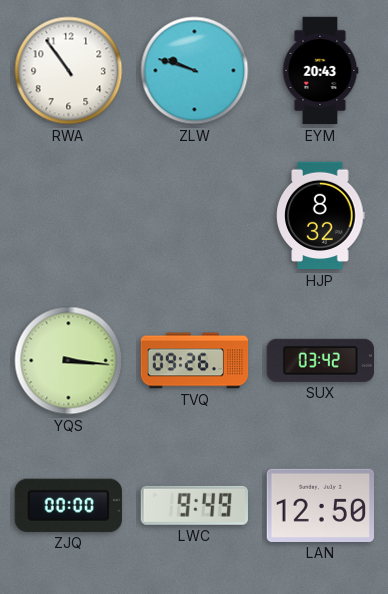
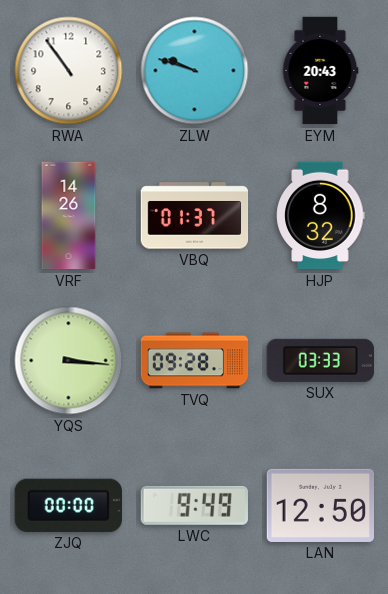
VRF: none -> 14:26 (69, 216)
VBQ: none -> 01:37 (195, 216)
TVQ: 09:26 -> 09:28 (195, 361)
SUX: 03:42 -> 03:33 (320, 360)
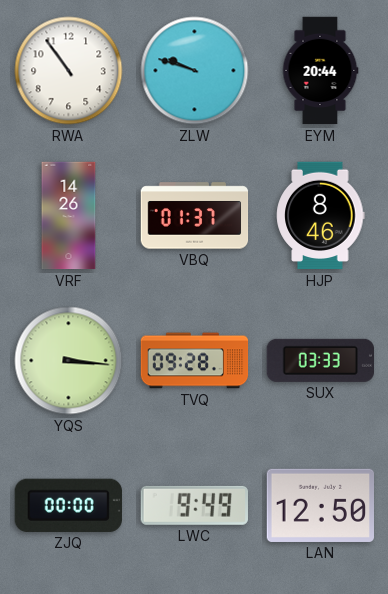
EYM: 20:43 -> 20:44 (320, 71)
HJP: 8:32 -> 8:46 (321, 216)
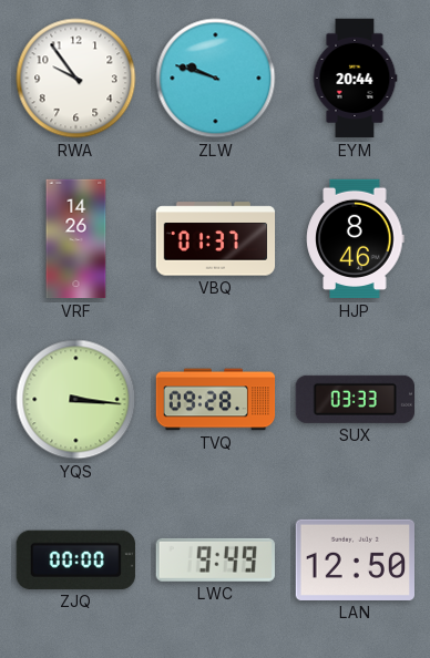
RWA: 10:54 -> 9:54 (76, 79)
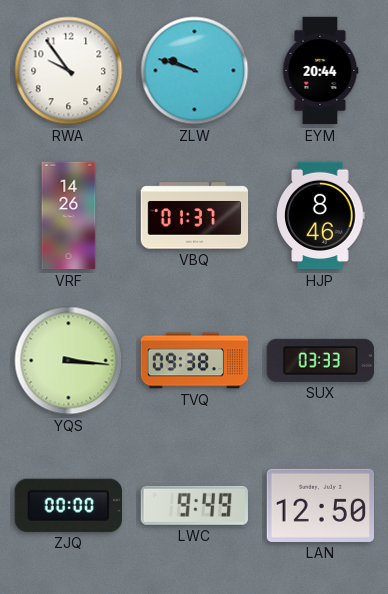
TVQ: 09:28 -> 09:38 (195, 361)
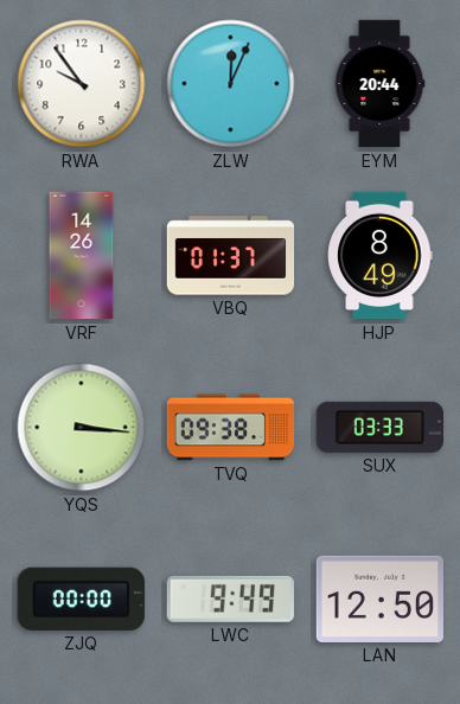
ZLW: 9:48 -> 12:04 (231, 84)
HJP: 8:46 -> 8:49 (381, 256)
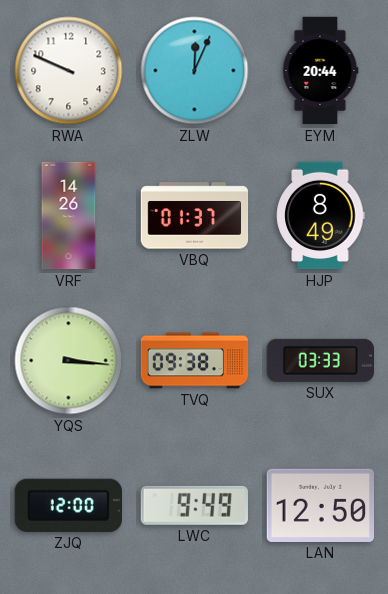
RWA: 9:54 -> 9:49 (69, 71)
ZJQ: 00:00 -> 12:00 (68, 505)
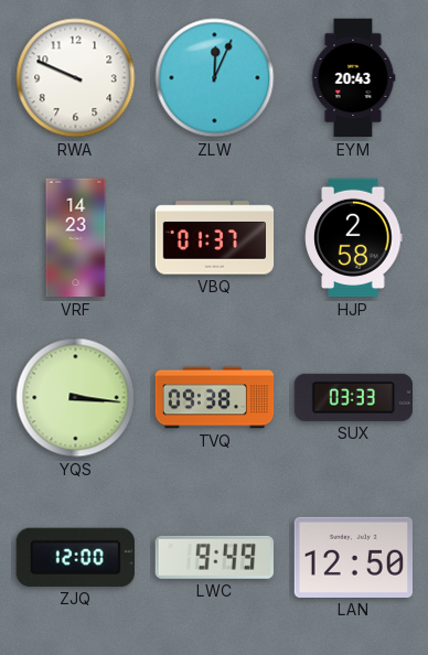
EYM: 20:44 -> 20:43 (353, 78)
VRF: 14:26 -> 14:23 (76, 238)
HJP: 8:49 -> 2:58 (354, 238)
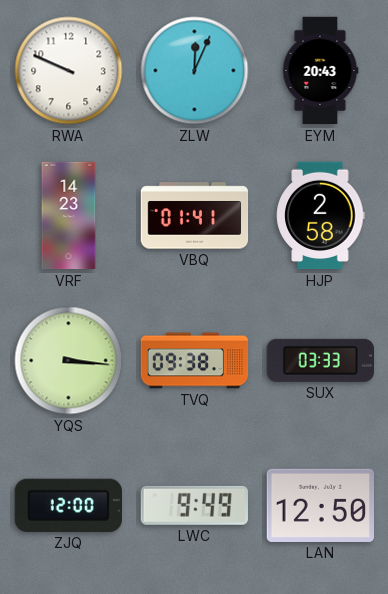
VBQ: 01:37 -> 01:41 (195, 216)
